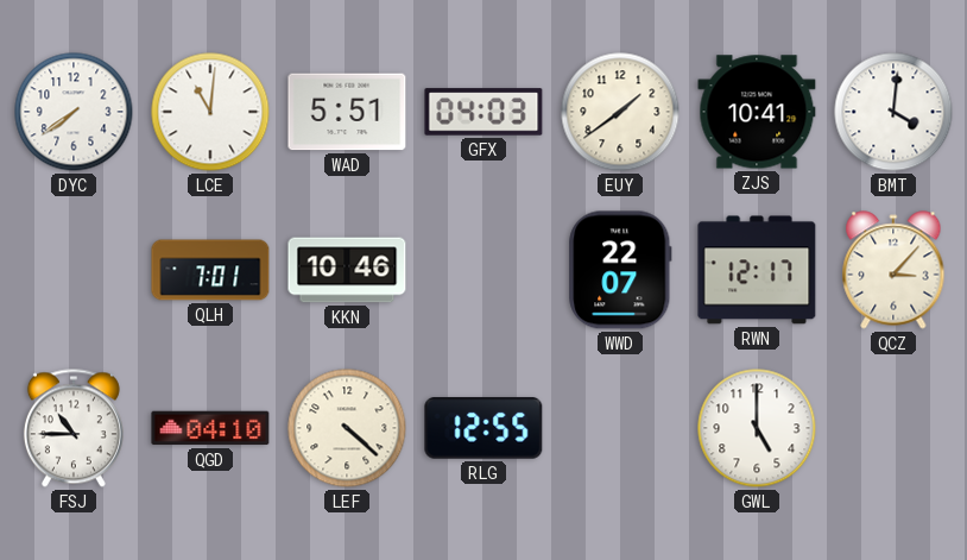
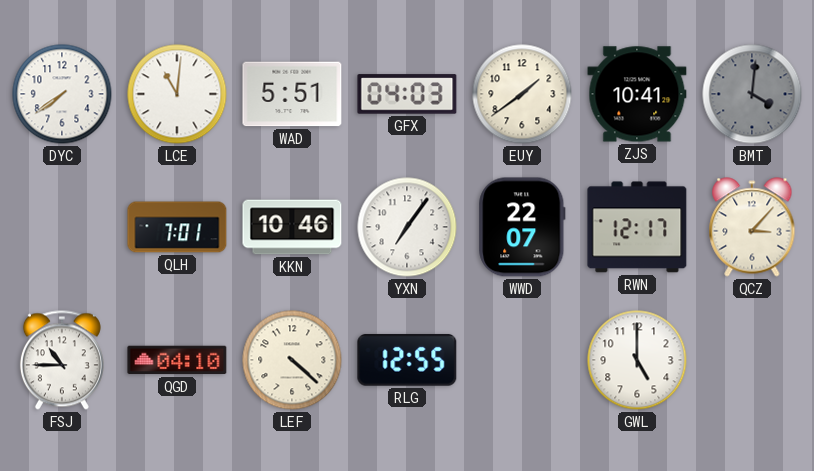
BMT dial: white -> grey (752, 94)
YXN: none -> 7:06 (407, 227)
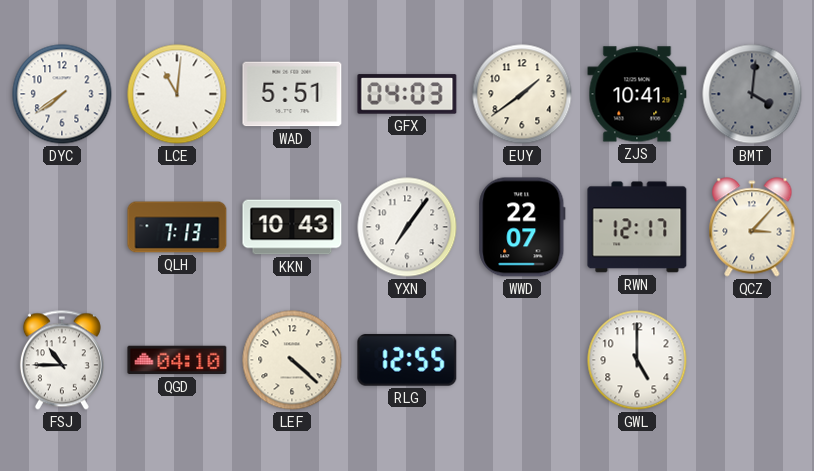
QLH: 7:01 -> 7:13 (177, 227)
KKN: 10:46 -> 10:43 (292, 227)
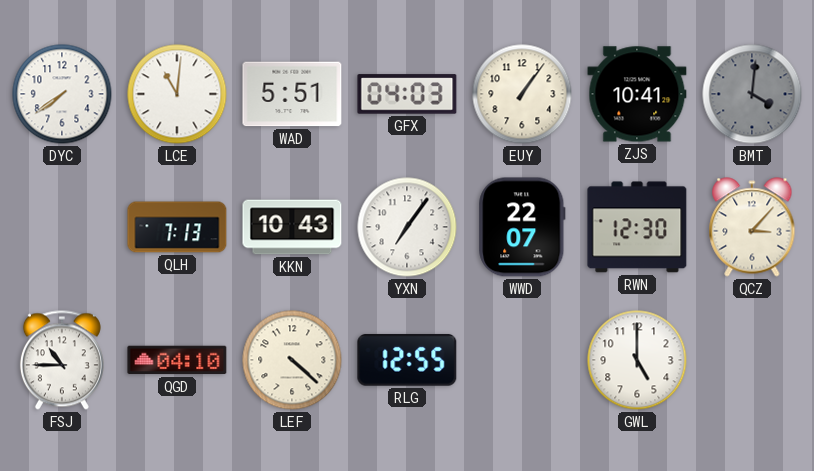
EUY: 1:39 -> 1:06 (522, 94)
RWN: 12:17 -> 12:30 (637, 227)
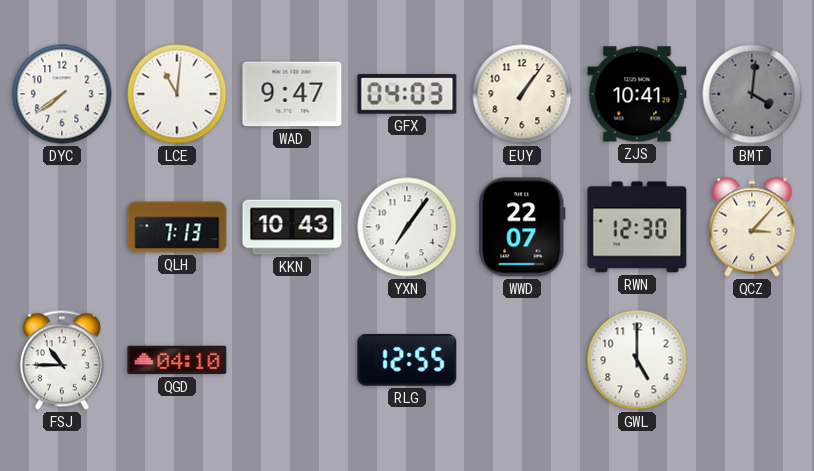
WAD: 5:51 -> 9:47 (292, 94)
LEF: 4:22 -> none (292, 360)
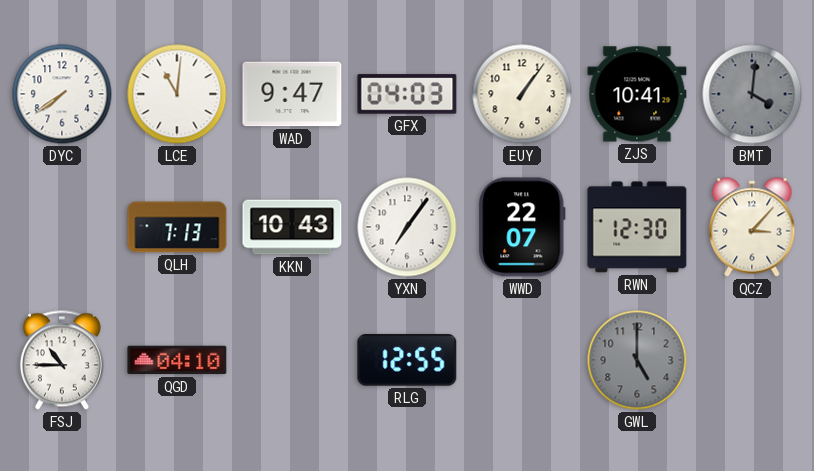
GWL dial: white -> grey (637, 360)
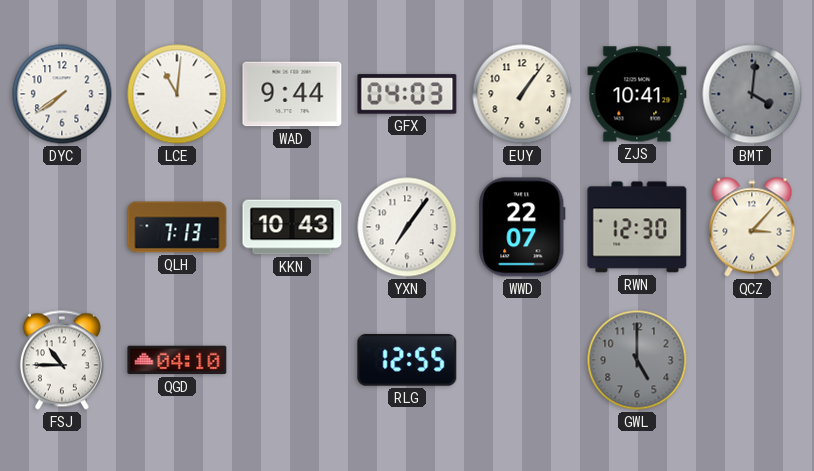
WAD: 9:47 -> 9:44 (292, 94)
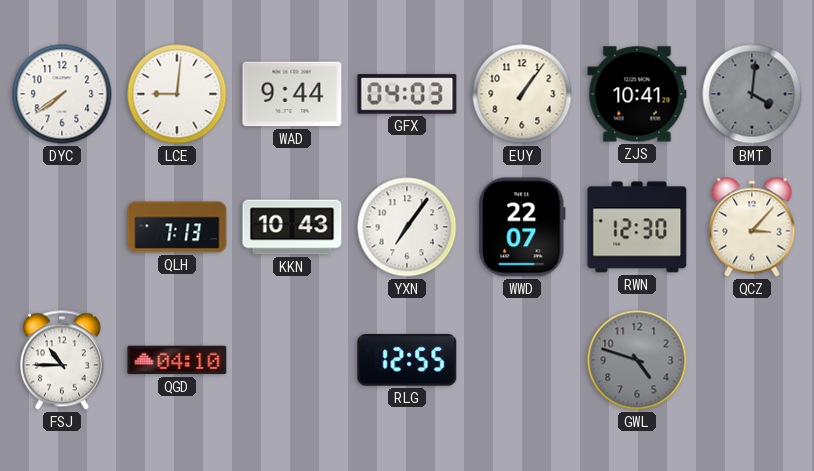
LCE: 11:01 -> 9:01 (177, 94)
GWL: 5:00 -> 4:48 (637, 360)
